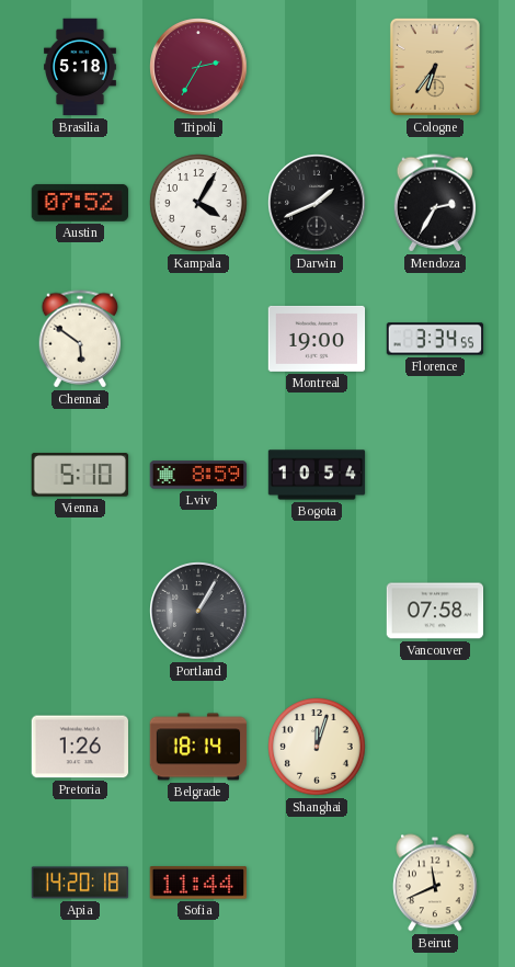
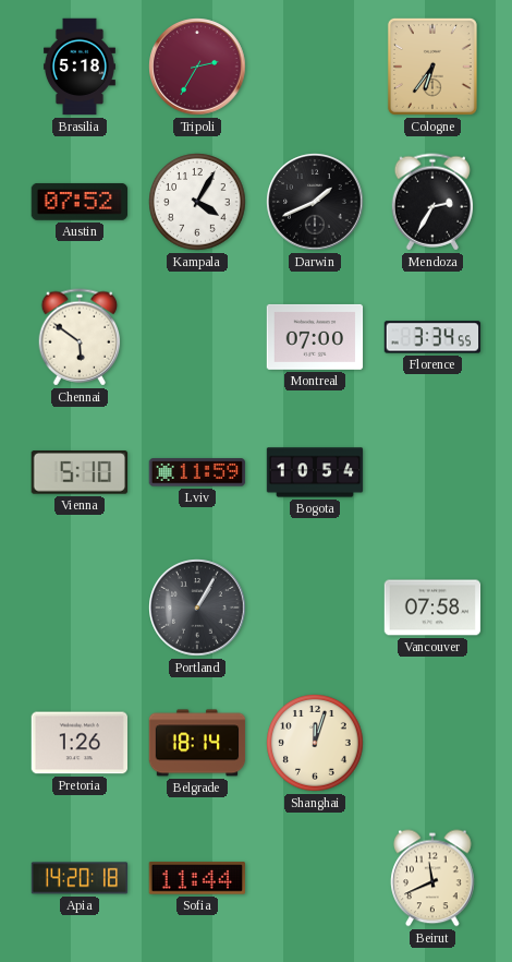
Montreal: 19:00 -> 07:00 (315, 337)
Lviv: 8:59 -> 11:59 (197, 472)
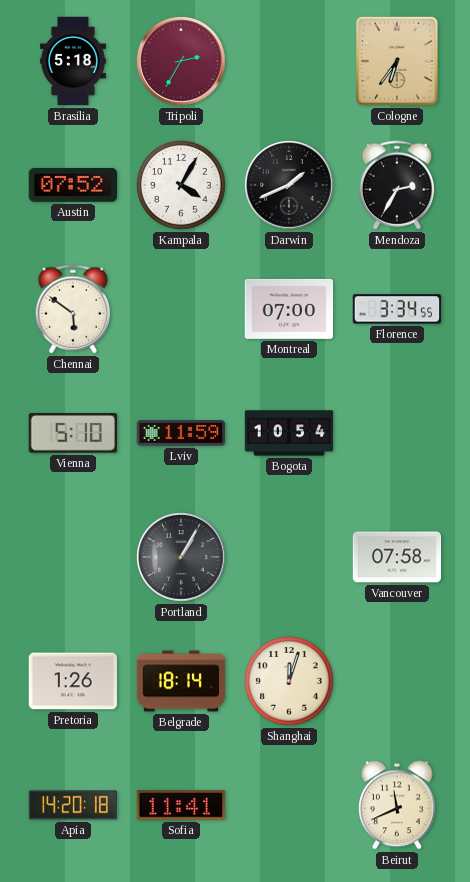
Sofia: 11:44 -> 11:41 (180, 805)
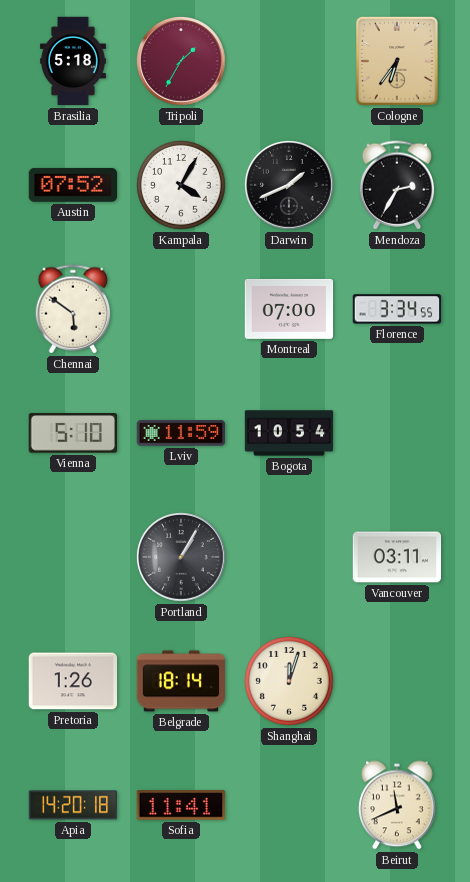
Tripoli: 2:35 -> 1:35 (181, 61)
Vancouver: 07:58 -> 03:11 (397, 557)
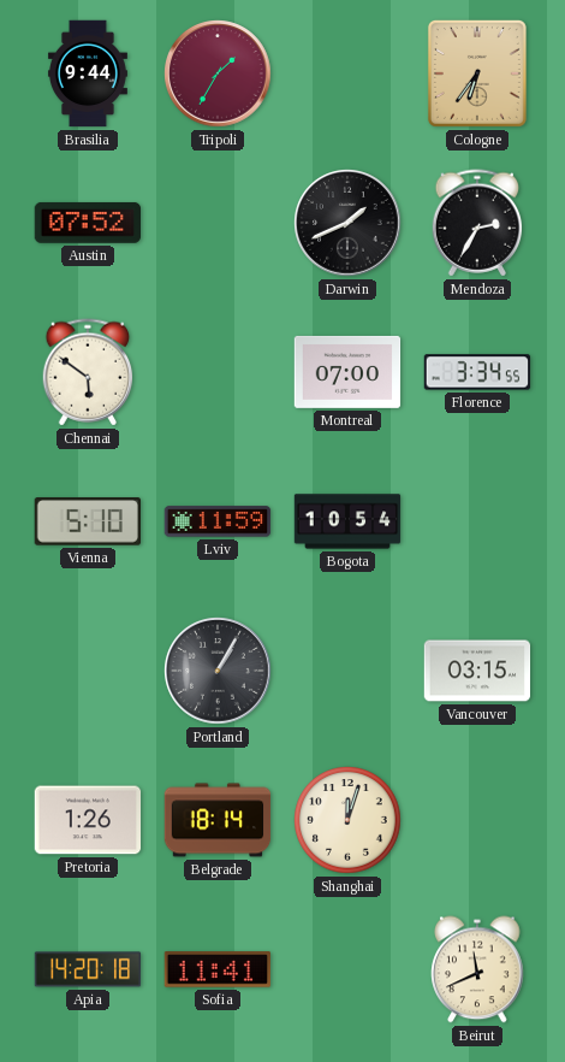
Brasilia: 5:18 -> 9:44 (88, 73)
Kampala: 4:05 -> none (181, 185)
Vancouver: 03:11 -> 03:15 (477, 671)
